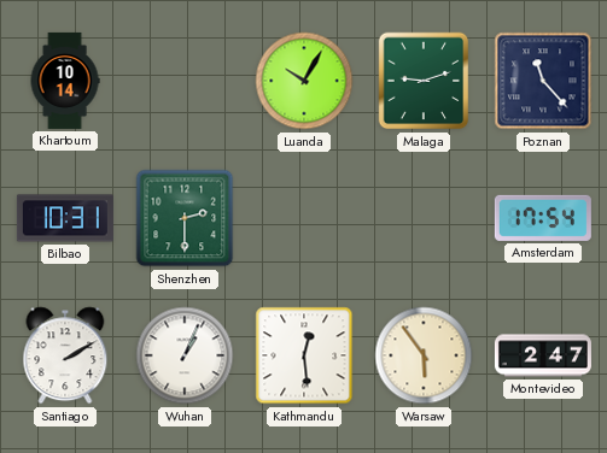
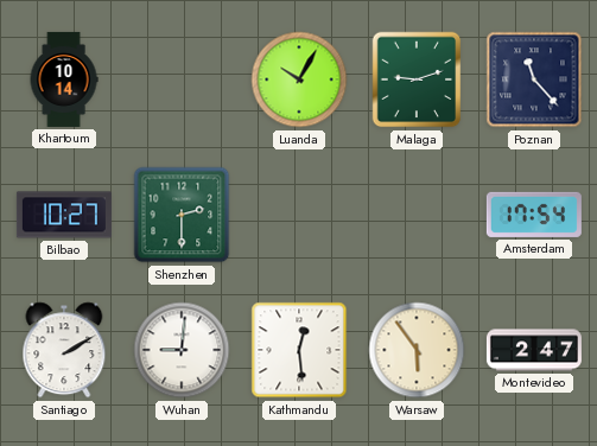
Bilbao: 10:31 -> 10:27 (64, 215)
Wuhan: 1:04 -> 9:01 (182, 350)
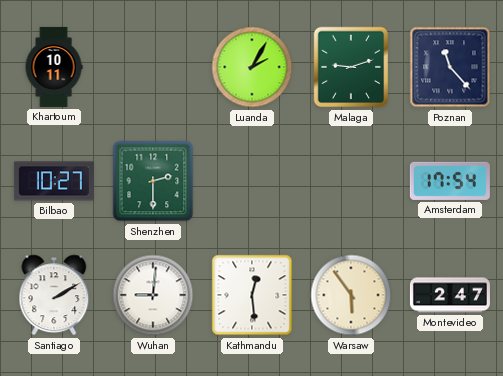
Khartoum: 10:14 -> 10:11 (54, 67)
Luanda: 10:05 -> 2:05 (252, 67)
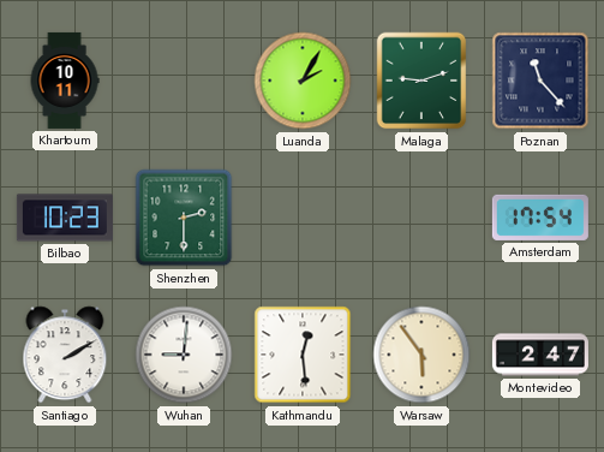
Bilbao: 10:27 -> 10:23 (65, 218)
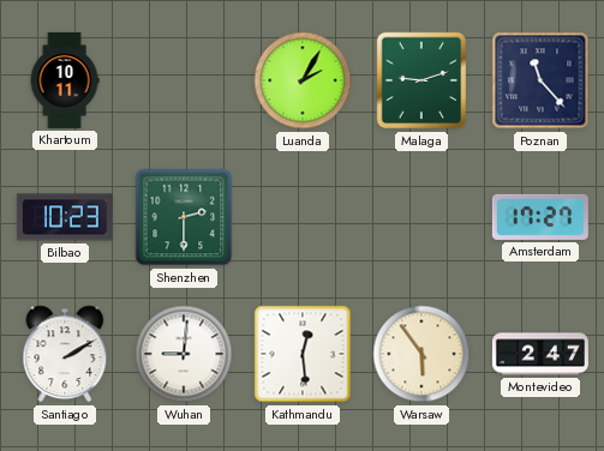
Amsterdam: 17:54 -> 17:27 (540, 217)
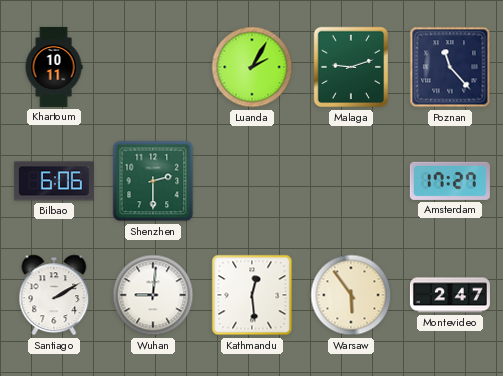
Bilbao: 10:23 -> 6:06 (54, 181)
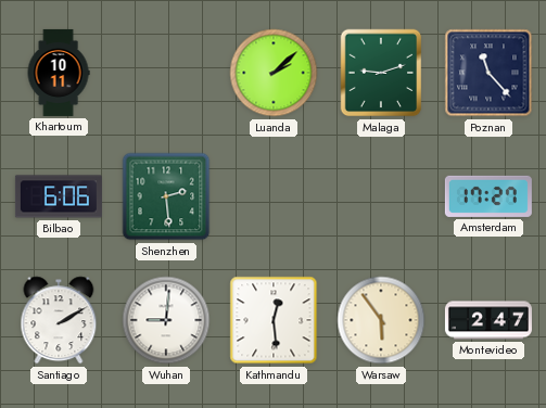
Luanda: 2:05 -> 2:08 (274, 73)
Shenzhen: 2:30 -> 2:29 (166, 196)
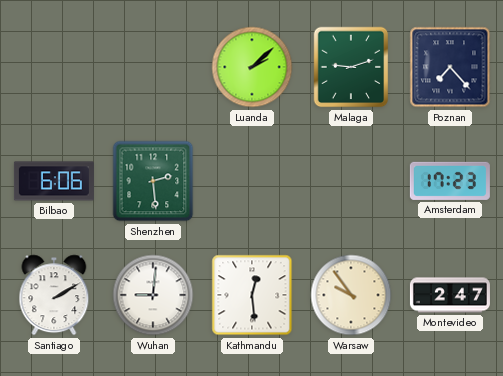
Khartoum: 10:11 -> none (59, 73)
Poznan: 11:23 -> 7:23 (450, 67)
Amsterdam: 17:27 -> 17:23 (450, 181)
Warsaw: 5:54 -> 9:54 (351, 295)
